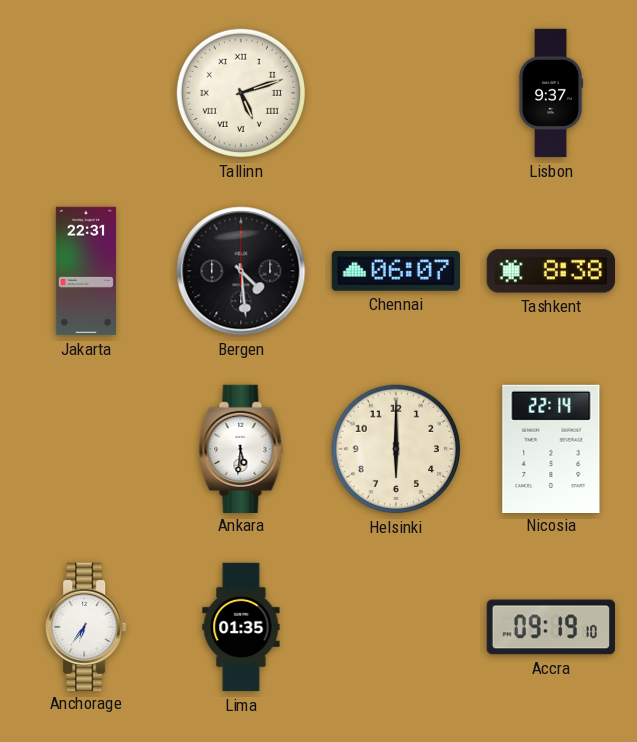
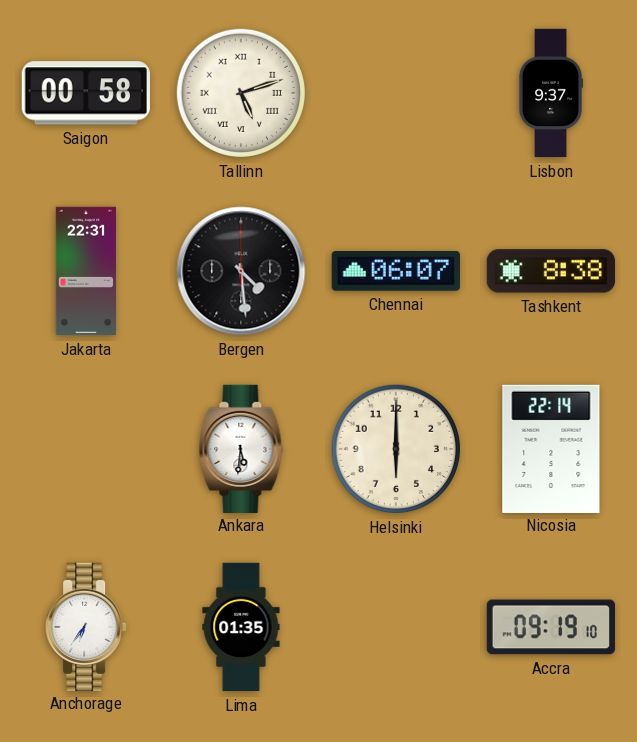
Saigon: none -> 00:58 (86, 93)
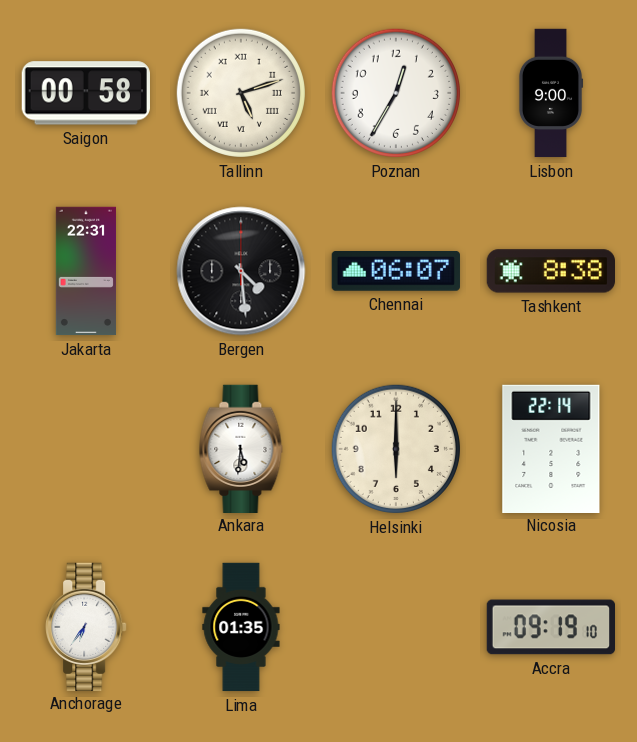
Poznan: none -> 12:35 (396, 93)
Lisbon: 9:37 -> 9:00 (551, 93)
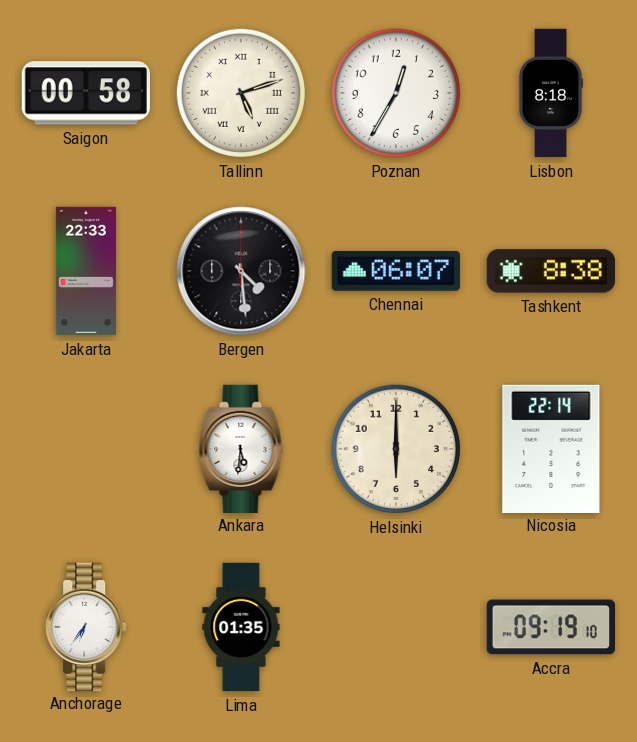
Lisbon: 9:00 -> 8:18 (551, 93)
Jakarta: 22:31 -> 22:33 (86, 271)
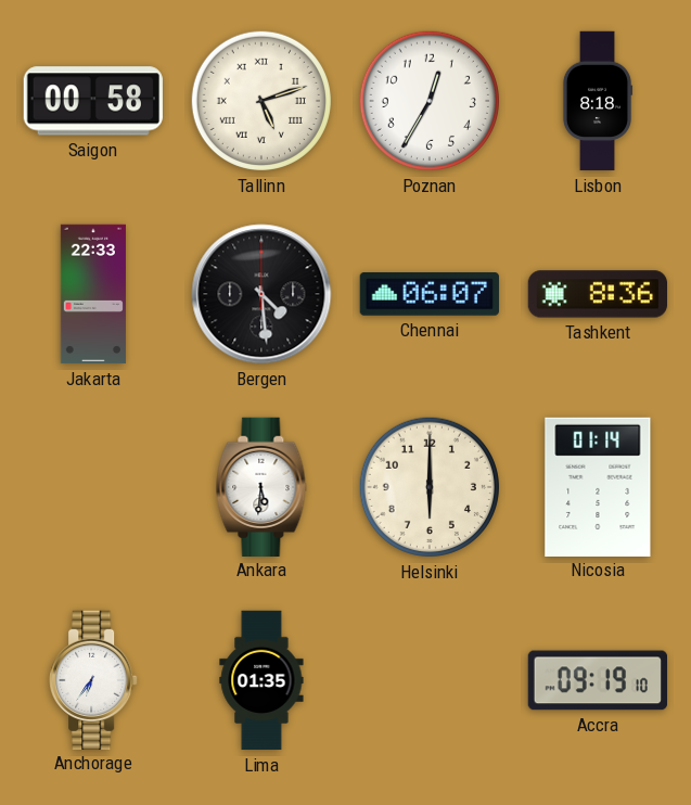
Tashkent: 8:38 -> 8:36 (597, 294)
Nicosia: 22:14 -> 01:14 (598, 486)
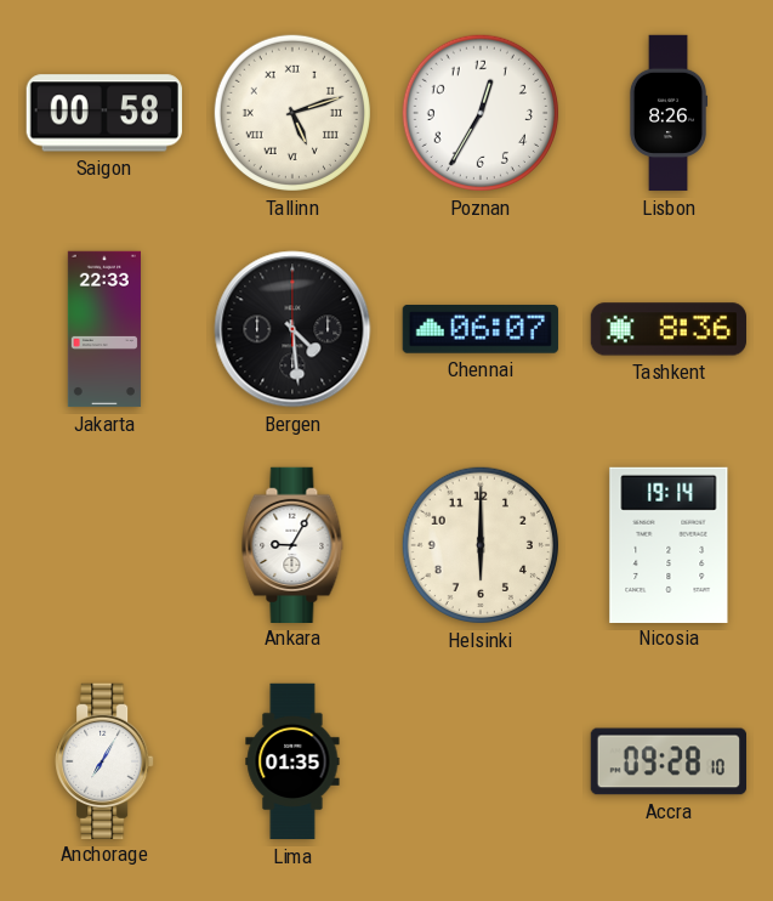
Lisbon: 8:18 -> 8:26 (669, 113)
Ankara: 5:31 -> 9:05 (292, 544)
Nicosia: 01:14 -> 19:14 (669, 544)
Anchorage: 6:36 -> 7:05 (104, 760)
Accra: 09:19 -> 09:28 (667, 761)
